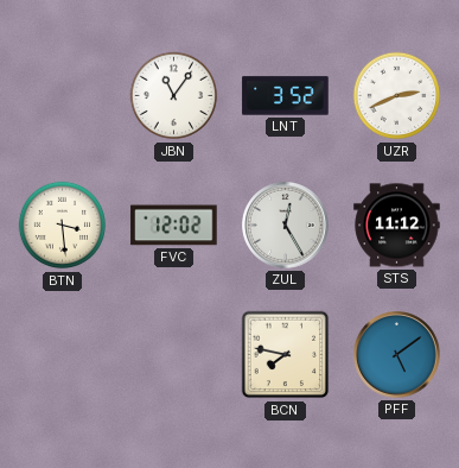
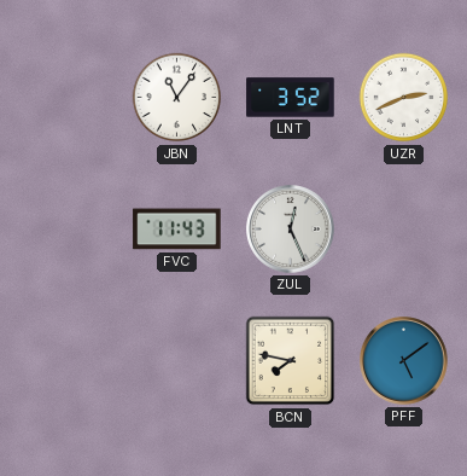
BTN: 3:29 -> none (63, 226)
FVC: 12:02 -> 11:43 (177, 230)
ZUL: 12:25 -> 12:26 (291, 230)
STS: 11:12 -> none (397, 226)
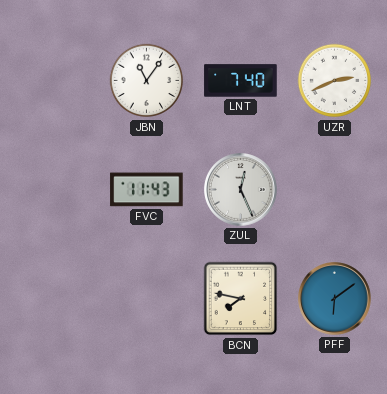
LNT: 3:52 -> 7:40 (241, 81)
PFF: 5:09 -> 6:09 (335, 299)
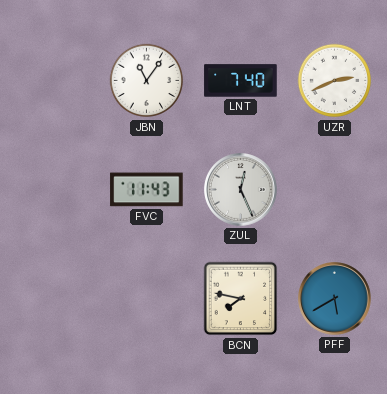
PFF: 6:09 -> 5:40 (335, 299)
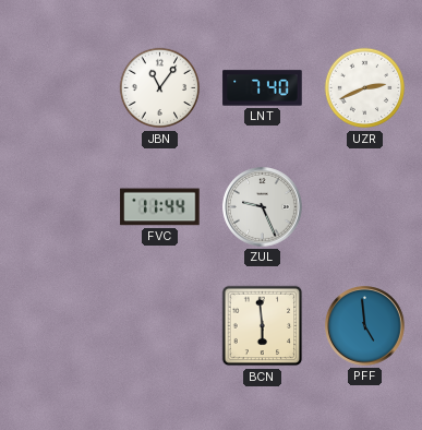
FVC: 11:43 -> 11:44 (160, 207)
ZUL: 12:26 -> 9:26 (263, 207)
BCN: 7:47 -> 5:59 (263, 326)
PFF: 5:40 -> 4:59 (365, 326)
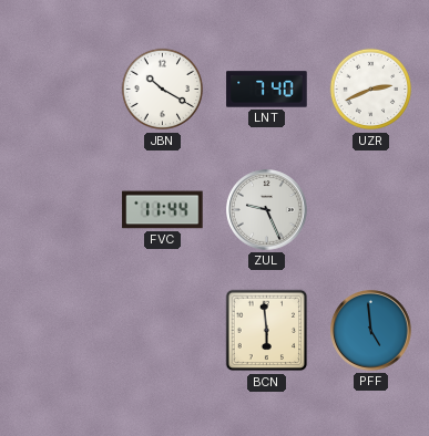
JBN: 11:06 -> 10:20 (163, 90)
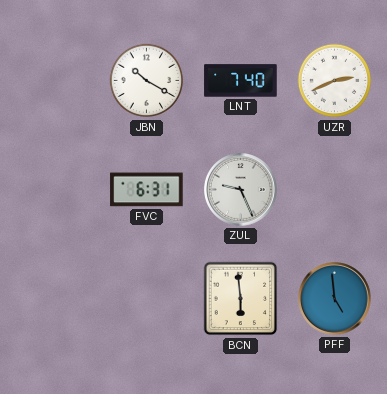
FVC: 11:44 -> 6:31 (147, 190)
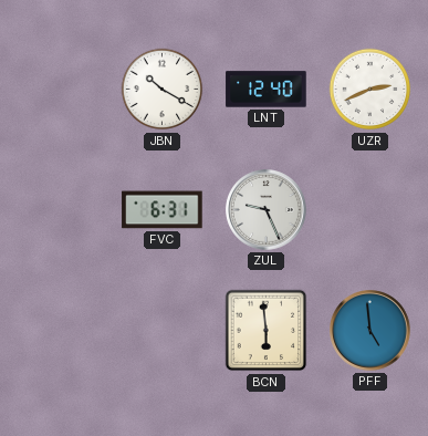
LNT: 7:40 -> 12:40 (267, 90)
